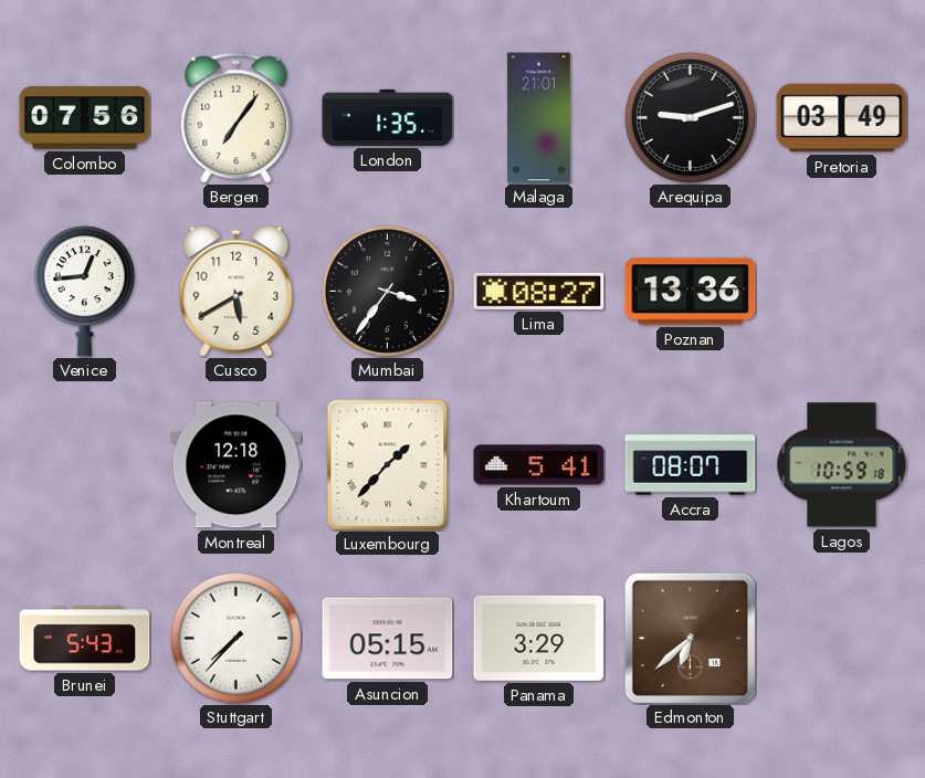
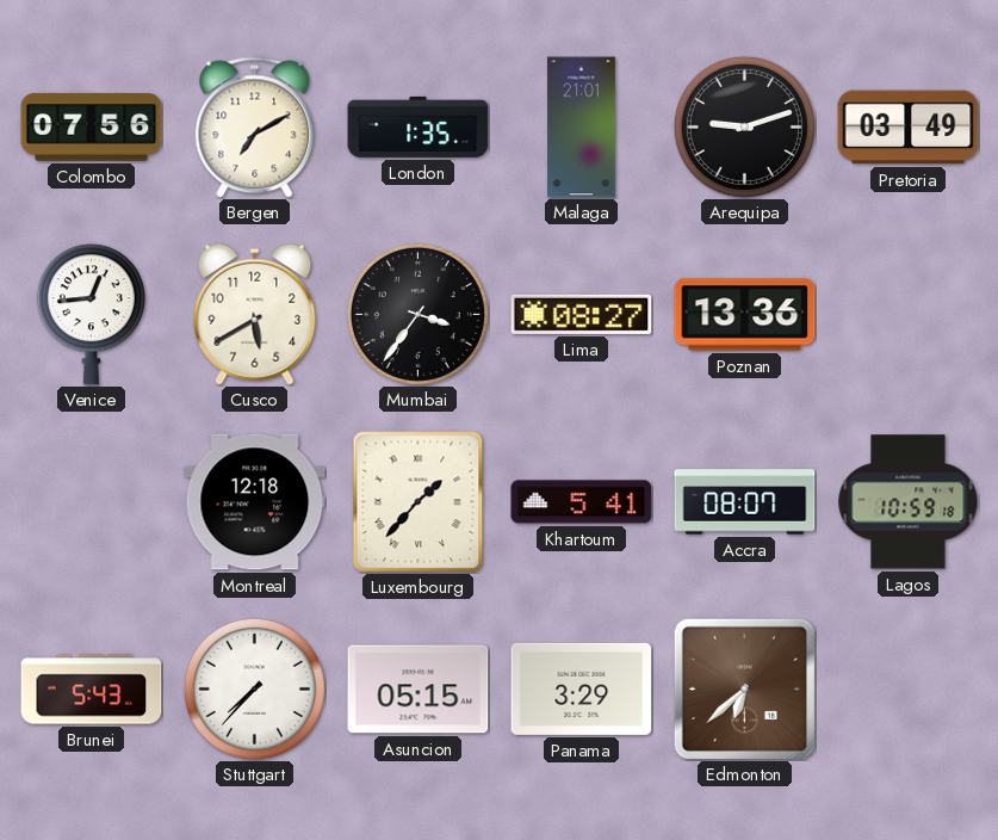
Bergen: 7:06 -> 7:10 (255, 128)
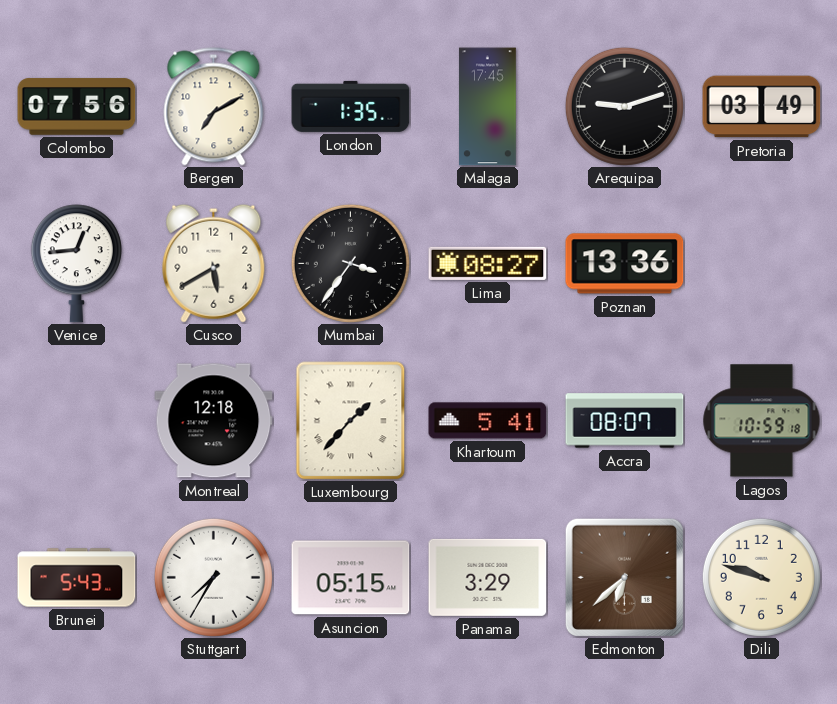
Malaga: 21:01 -> 17:45 (488, 107)
Stuttgart: 7:37 -> 7:35 (213, 577)
Dili: none -> 9:48 (761, 577)
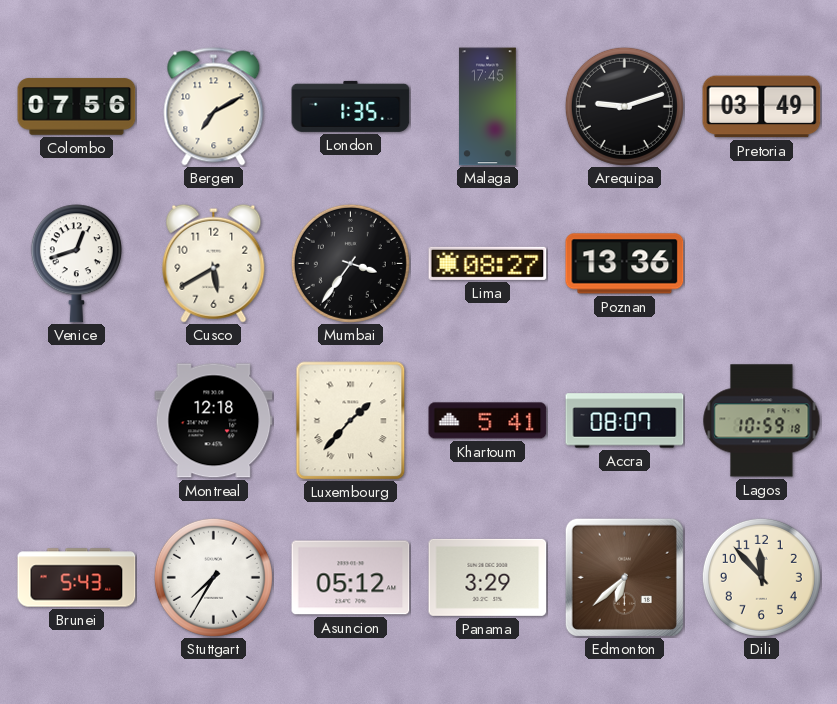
Venice: 12:44 -> 12:42 (76, 264)
Asuncion: 05:15 -> 05:12 (351, 578)
Dili: 9:48 -> 11:53 (761, 577)
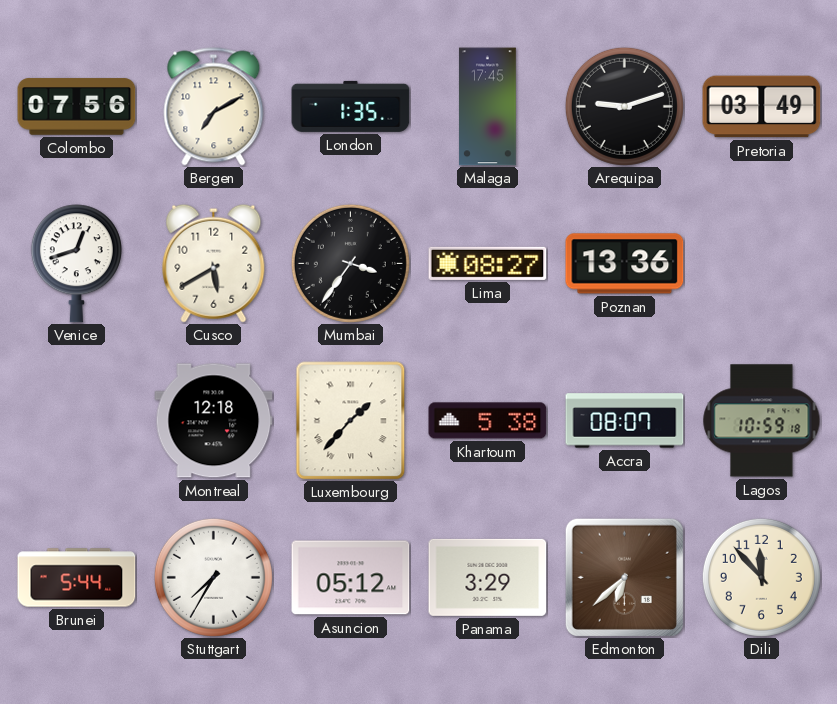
Khartoum: 5:41 -> 5:38 (488, 421)
Brunei: 5:43 -> 5:44 (77, 578)
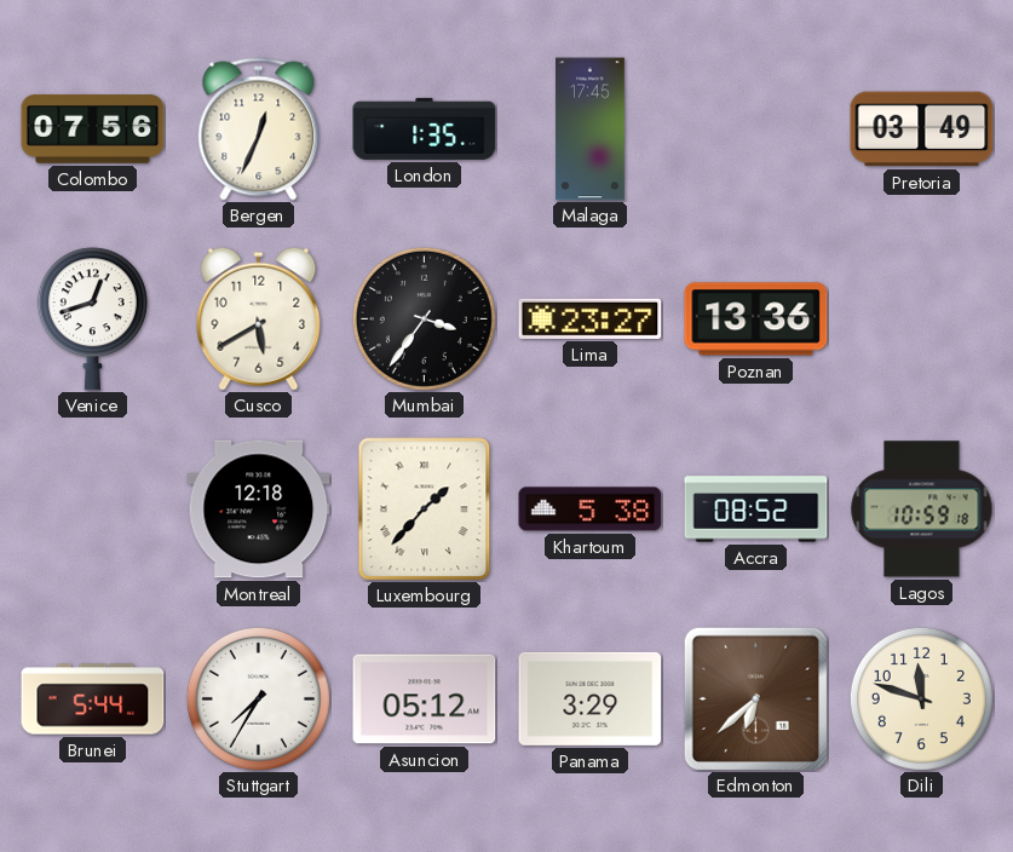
Bergen: 7:10 -> 12:34 (259, 129)
Arequipa: 9:12 -> none (624, 106)
Lima: 08:27 -> 23:27 (591, 318)
Accra: 08:07 -> 08:52 (756, 510)
Dili: 11:53 -> 11:48 (921, 698)
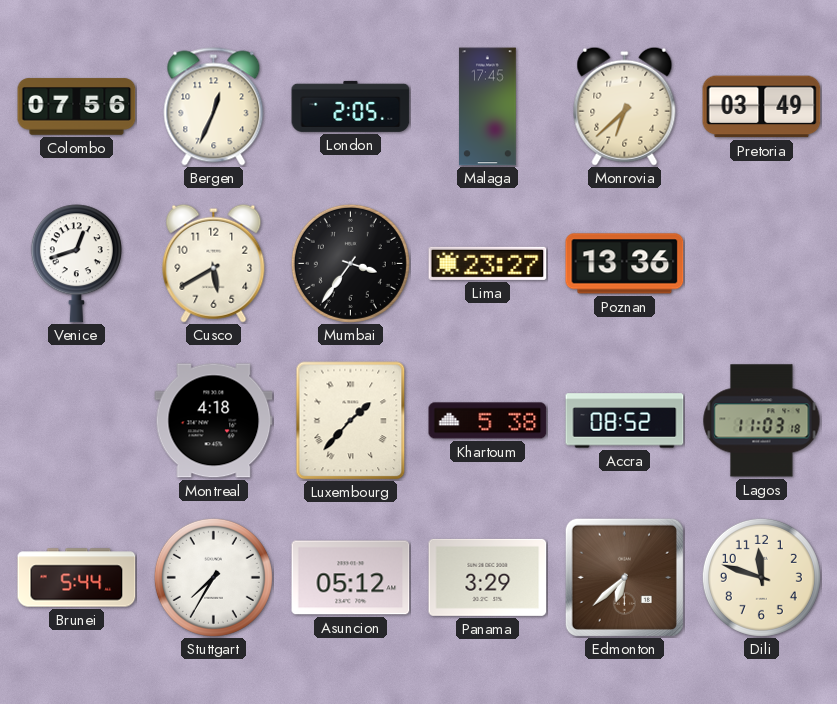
London: 1:35 -> 2:05 (351, 106)
Monrovia: none -> 6:38 (625, 106)
Montreal: 12:18 -> 4:18 (214, 421)
Lagos: 10:59 -> 11:03 (762, 421)
